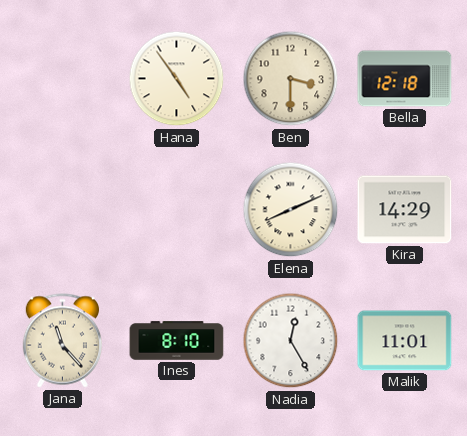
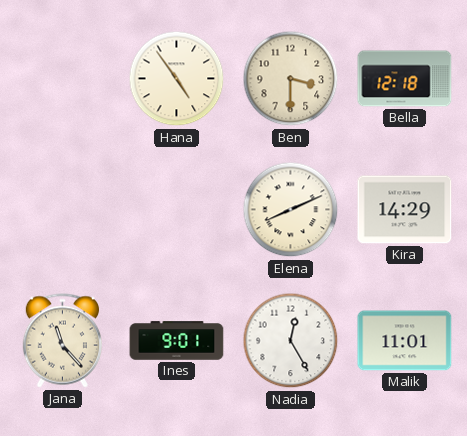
Ines: 8:10 -> 9:01 (177, 341)
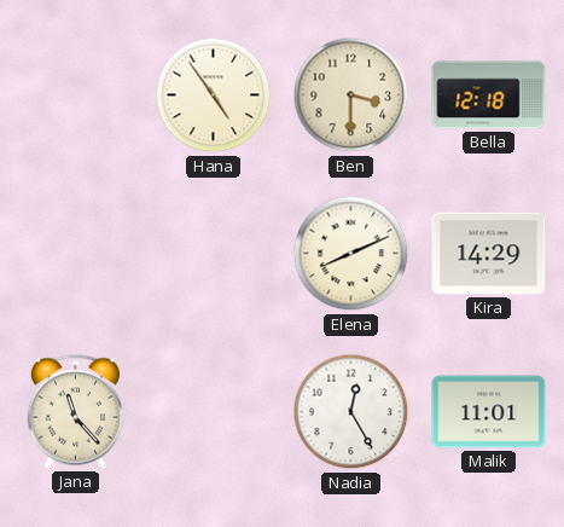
Ines: 9:01 -> none (177, 341)
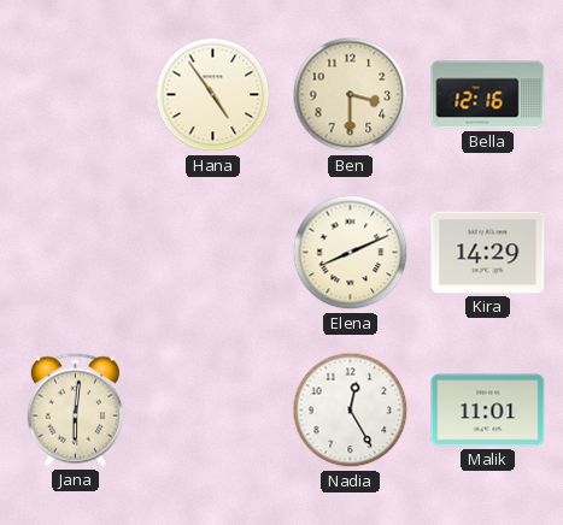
Bella: 12:18 -> 12:16 (488, 95)
Jana: 11:23 -> 6:01 (75, 411)
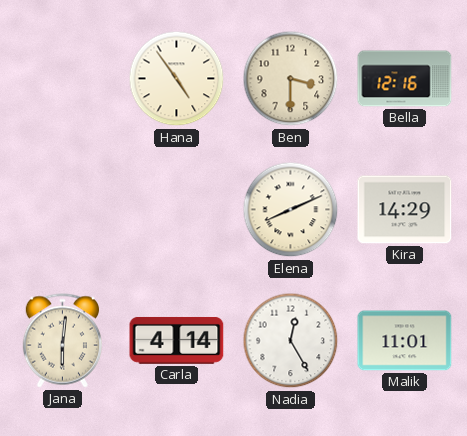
Carla: none -> 4:14 (177, 340)
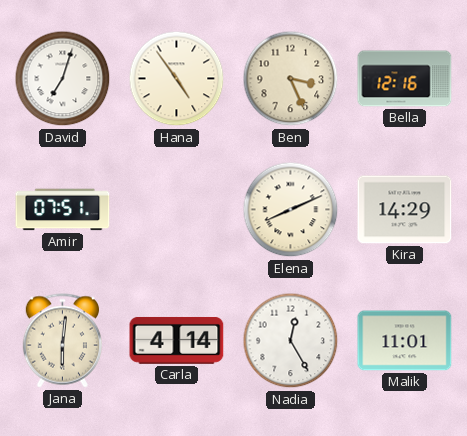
David: none -> 7:03 (63, 79)
Ben: 3:30 -> 3:26 (291, 79)
Amir: none -> 07:51 (63, 210)
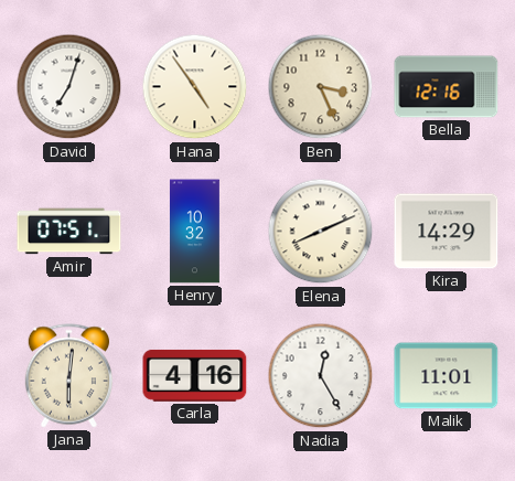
Henry: none -> 10:32 (194, 232)
Carla: 4:14 -> 4:16 (195, 375)
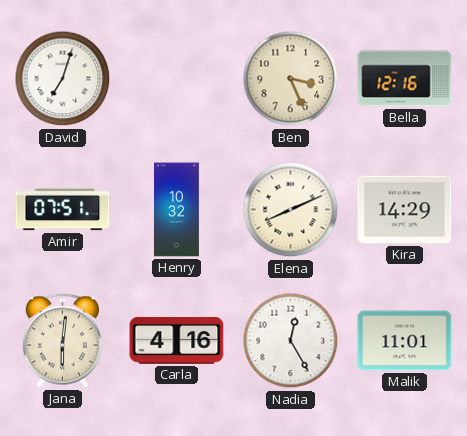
Hana: 4:54 -> none (195, 87)
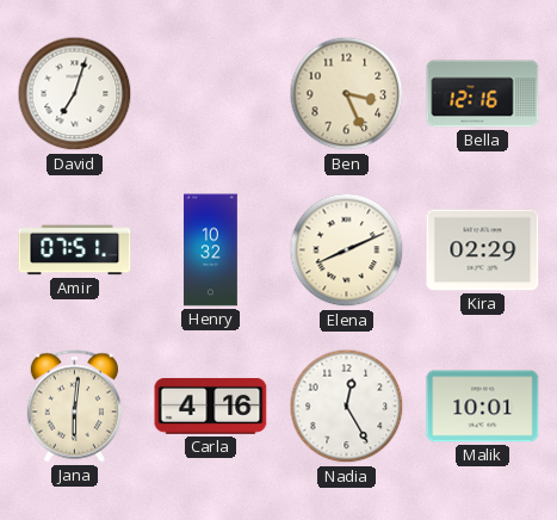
Kira: 14:29 -> 02:29 (483, 250)
Malik: 11:01 -> 10:01 (483, 407)
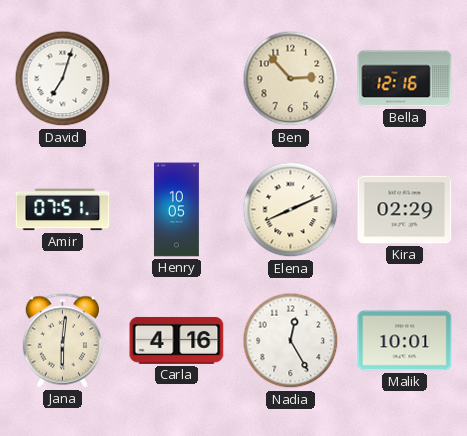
Ben: 3:26 -> 2:53 (291, 79)
Henry: 10:32 -> 10:05 (176, 210)
